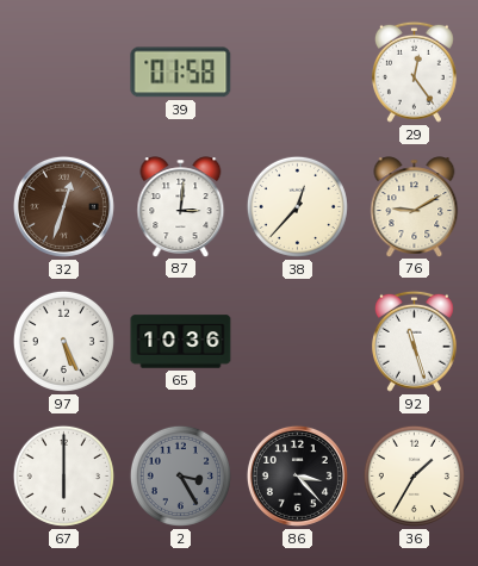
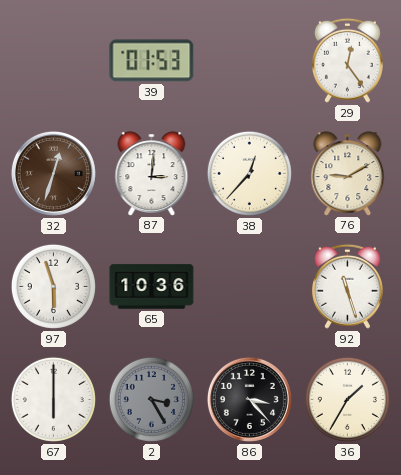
39: 01:58 -> 01:53 (152, 61)
97: 5:26 -> 5:57 (53, 286)
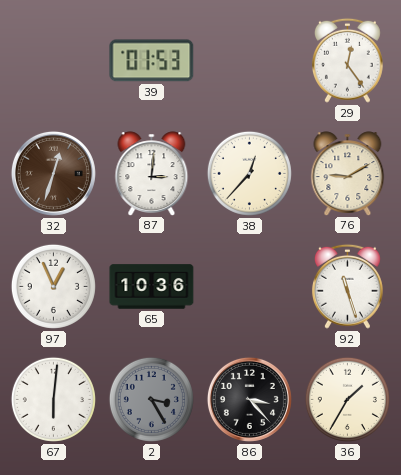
97: 5:57 -> 12:56 (53, 286)
67: 6:00 -> 6:01 (53, 399)
